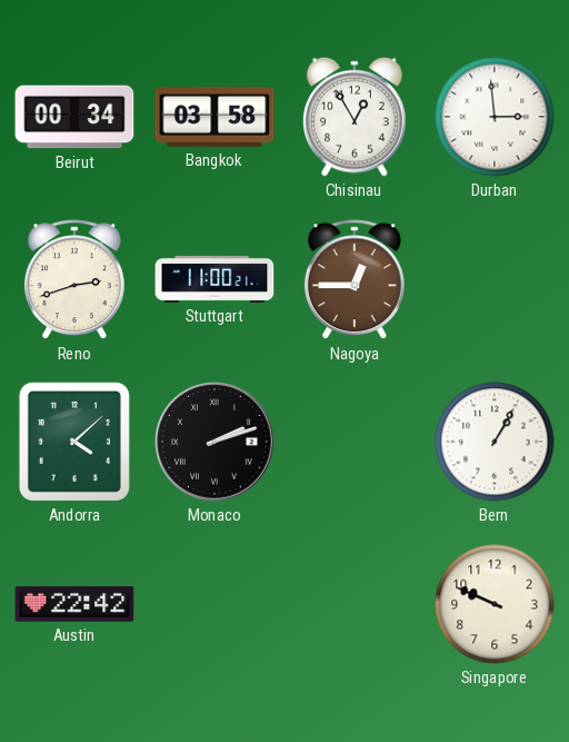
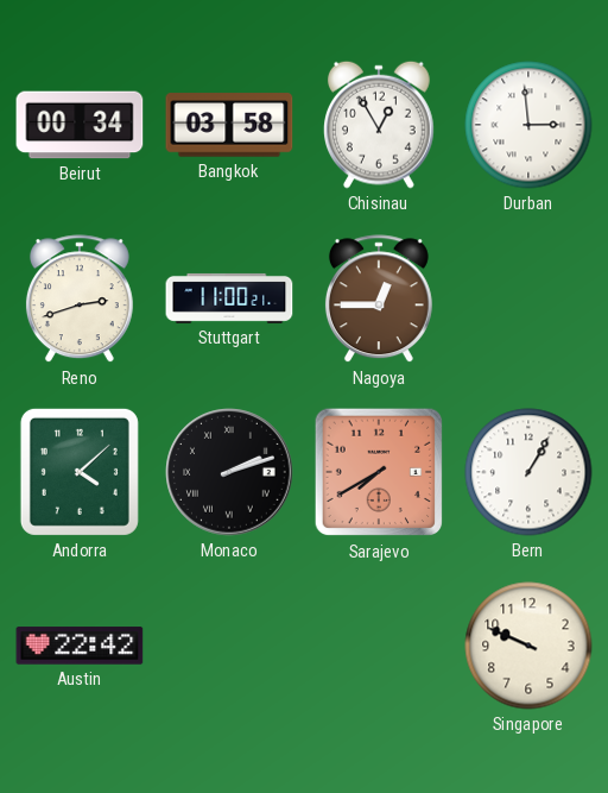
Sarajevo: none -> 7:40 (379, 472)
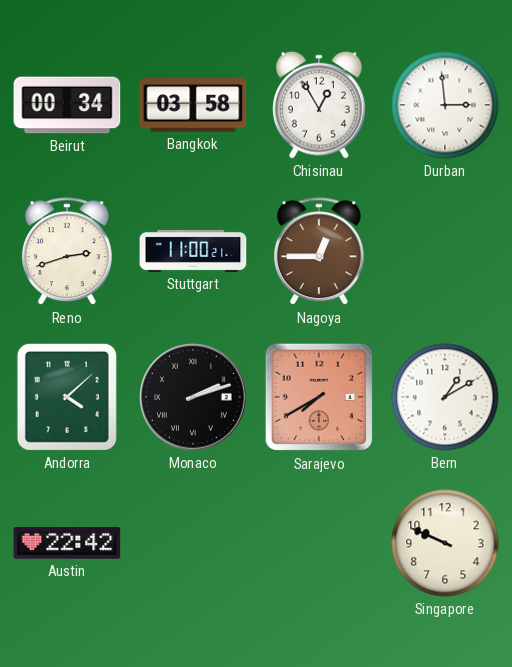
Bern: 1:05 -> 1:10 (445, 397)
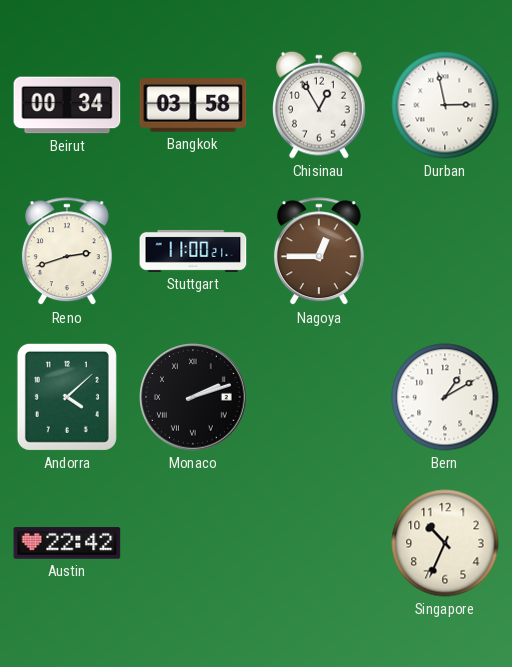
Durban: 2:59 -> 2:58 (445, 105)
Sarajevo: 7:40 -> none (319, 397)
Singapore: 9:49 -> 10:34 (445, 543)
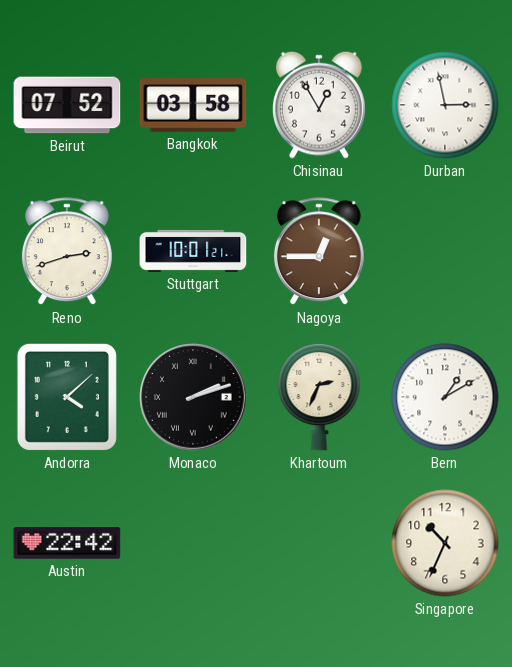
Beirut: 00:34 -> 07:52 (67, 105)
Stuttgart: 11:00 -> 10:01 (193, 251)
Khartoum: none -> 2:34 (319, 397)
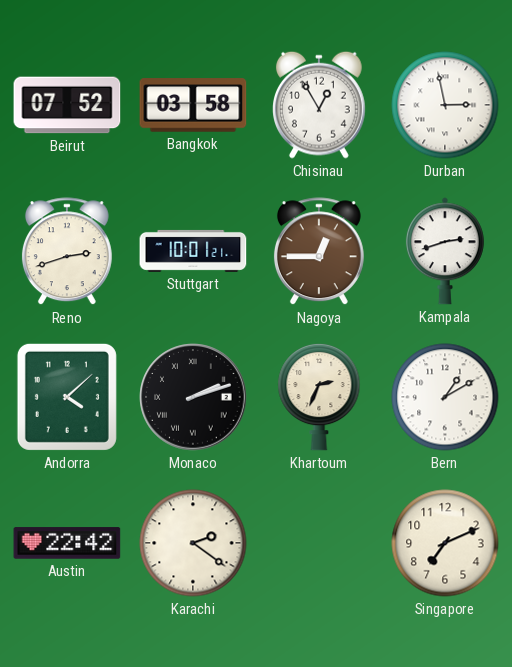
Kampala: none -> 2:42 (445, 251)
Karachi: none -> 2:21 (193, 543)
Singapore: 10:34 -> 7:11 (445, 543)
